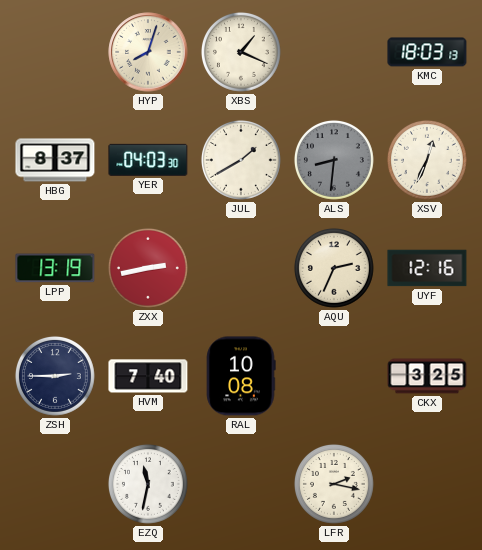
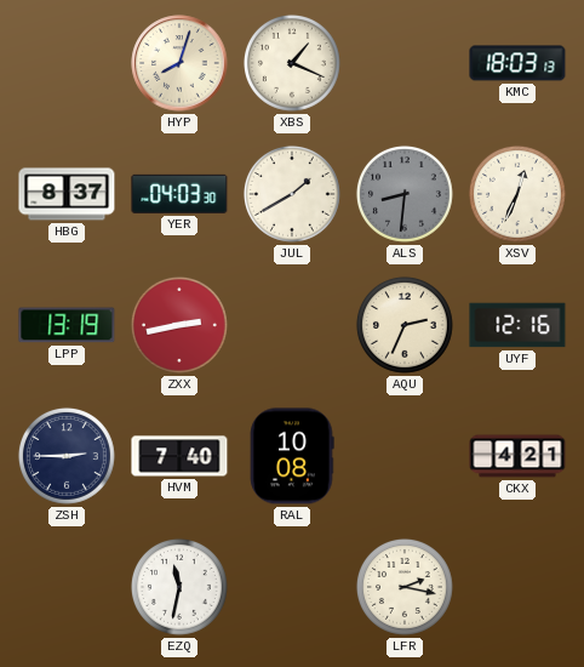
CKX: 3:25 -> 4:21 (517, 456)
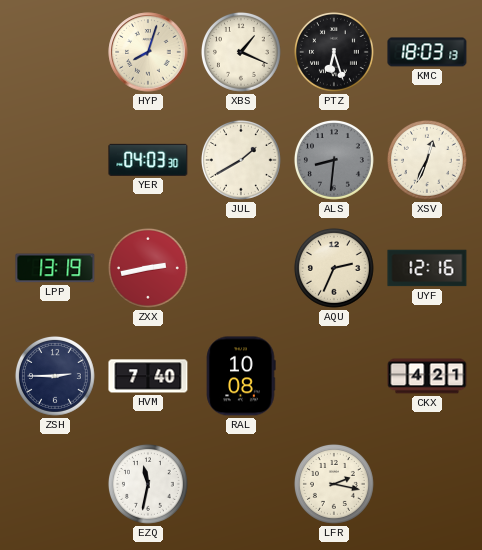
PTZ: none -> 6:27 (334, 52)
HBG: 8:37 -> none (67, 194)
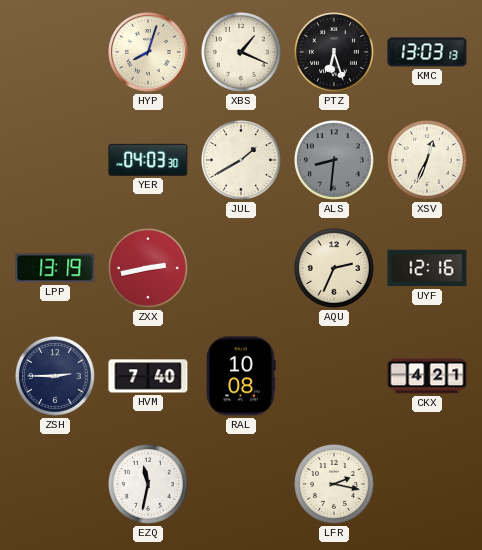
KMC: 18:03 -> 13:03 (427, 52)
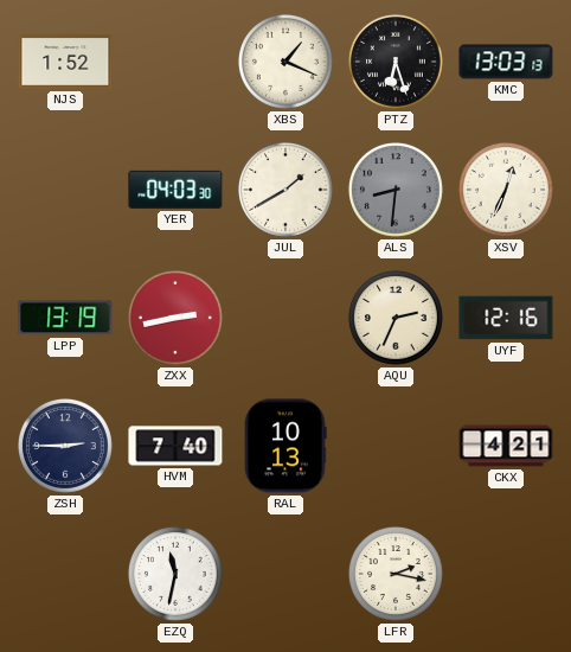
NJS: none -> 1:52 (65, 62)
HYP: 8:03 -> none (148, 52)
RAL: 10:08 -> 10:13 (285, 446)
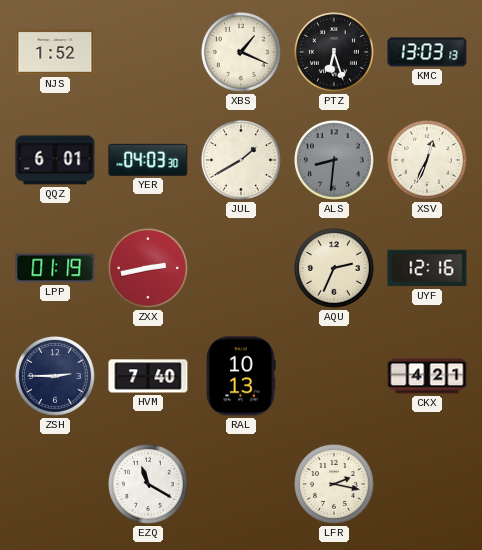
QQZ: none -> 6:01 (55, 160)
LPP: 13:19 -> 01:19 (55, 268)
EZQ: 11:32 -> 11:20 (148, 484)
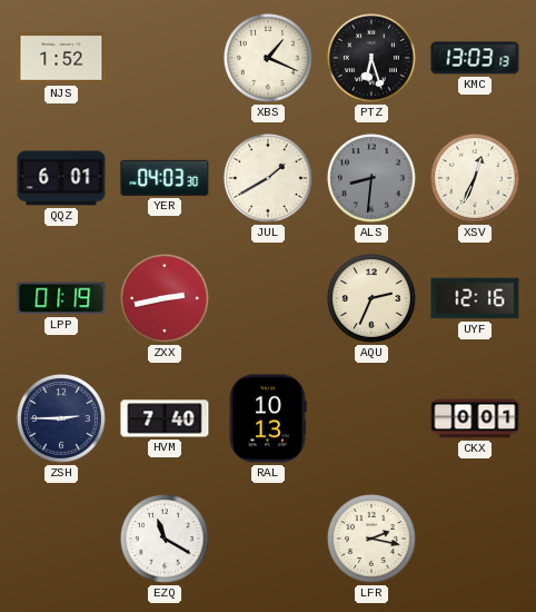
CKX: 4:21 -> 0:01 (475, 418)
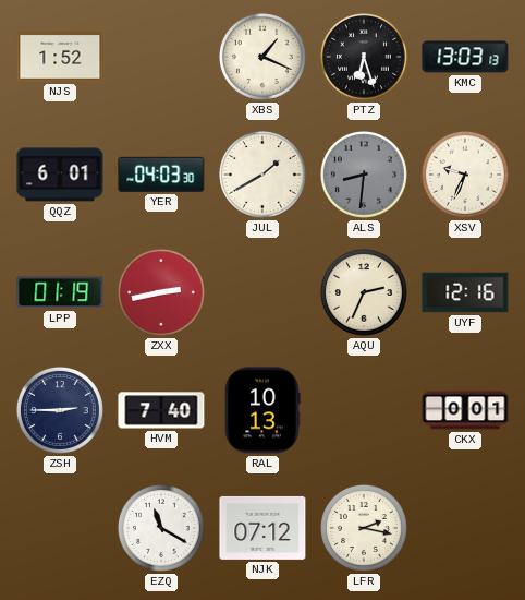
XSV: 12:34 -> 9:34 (465, 175)
NJK: none -> 07:12 (262, 528)
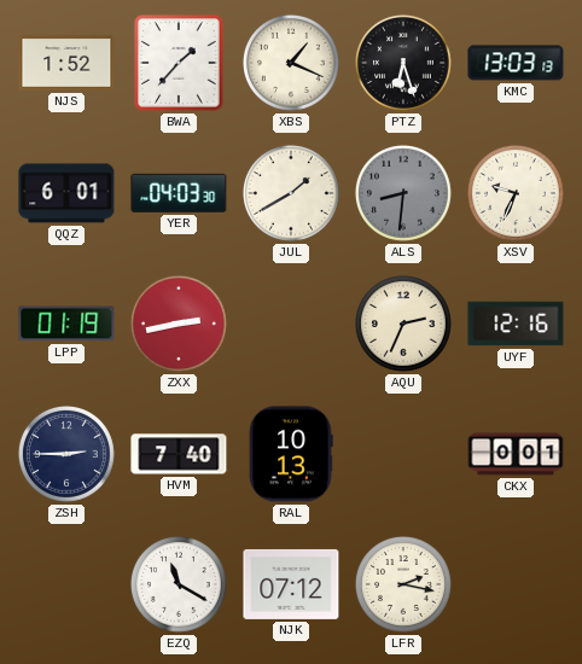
BWA: none -> 1:37 (179, 63)
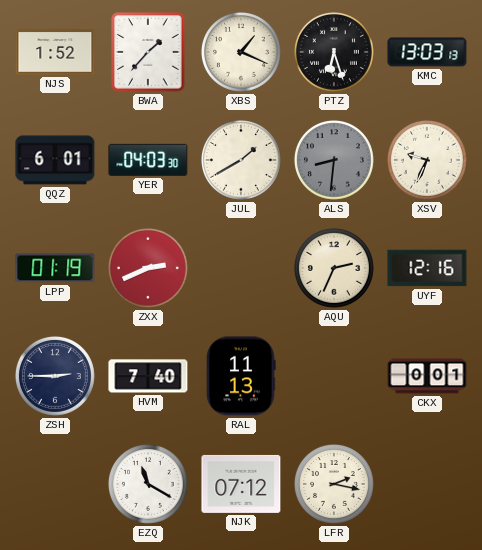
ZXX: 2:43 -> 2:41 (148, 268)
RAL: 10:13 -> 11:13 (241, 376)
